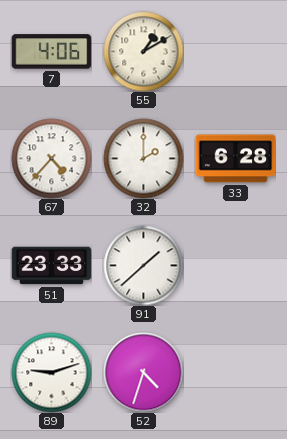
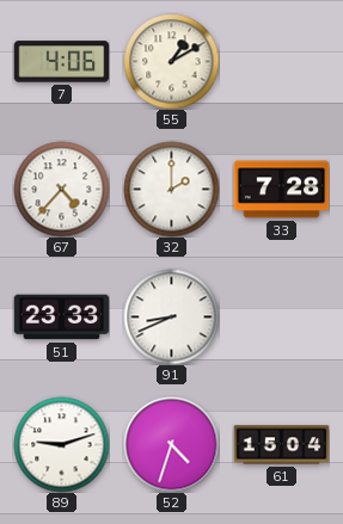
33: 6:28 -> 7:28 (281, 190)
91: 1:38 -> 8:41 (171, 316)
61: none -> 15:04 (281, 445)
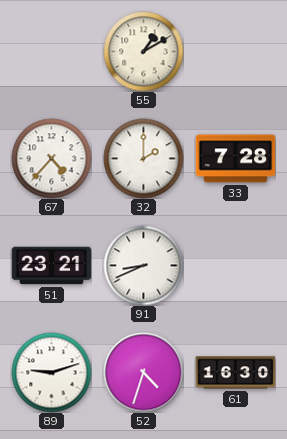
7: 4:06 -> none (61, 62)
51: 23:33 -> 23:21 (51, 266)
61: 15:04 -> 16:30 (235, 373)
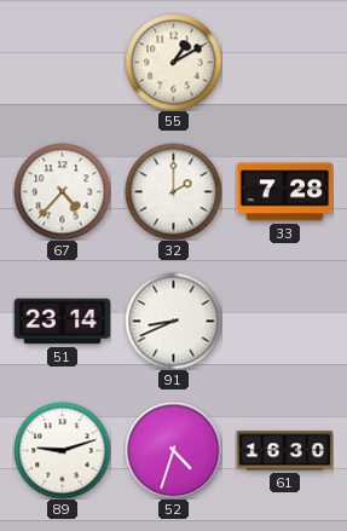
51: 23:21 -> 23:14 (62, 322)
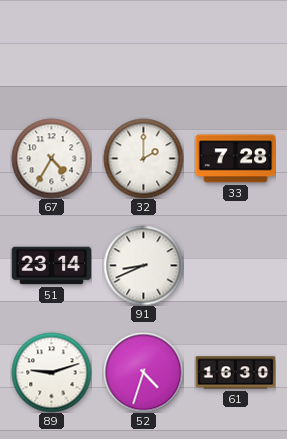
55: 1:10 -> none (173, 62)
67: 4:37 -> 4:35 (51, 158)
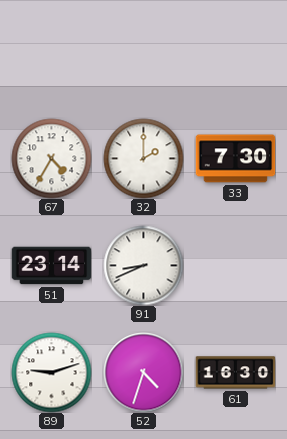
33: 7:28 -> 7:30 (235, 159)
